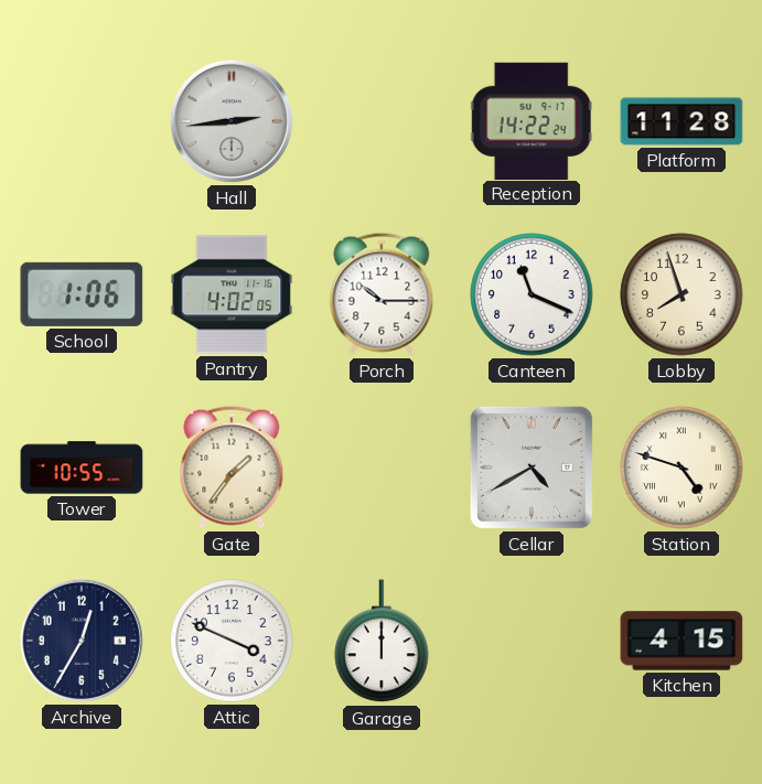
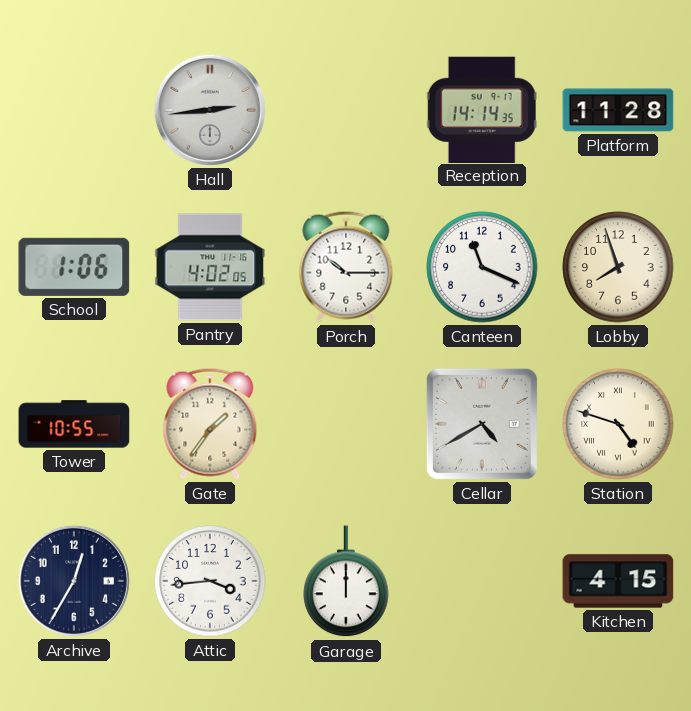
Reception: 14:22 -> 14:14 (482, 109)
Attic: 3:49 -> 3:44 (210, 581)
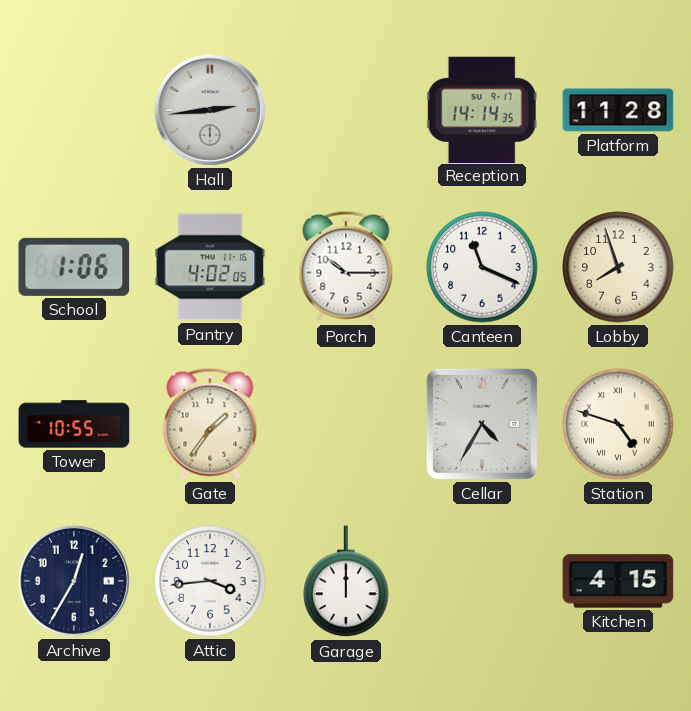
Cellar: 4:40 -> 4:35 (482, 424)
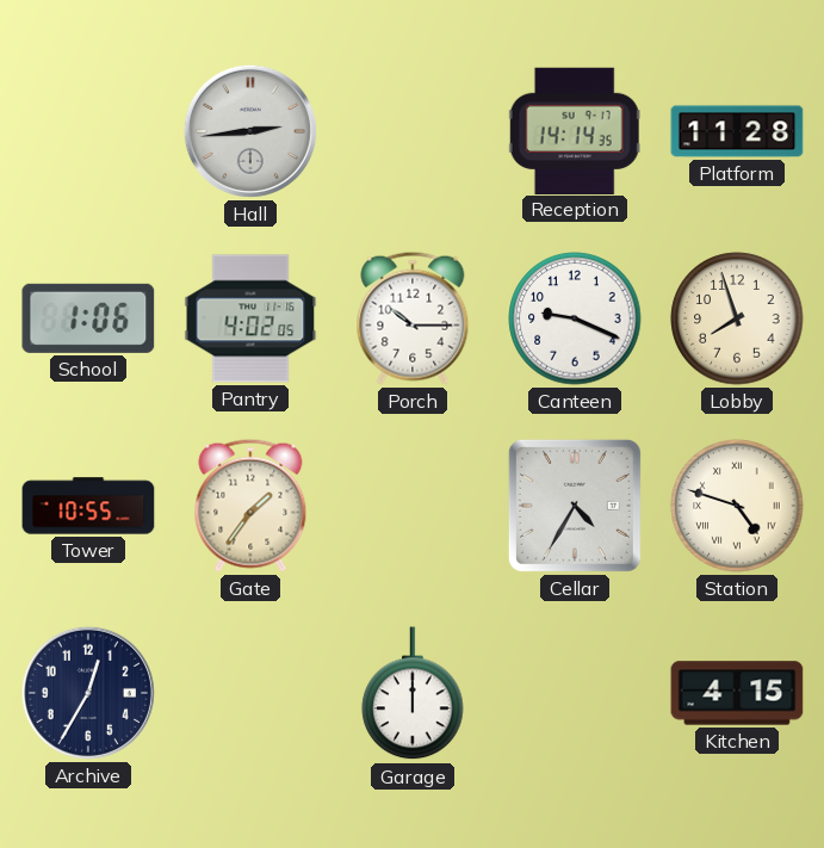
Canteen: 11:19 -> 9:19 (575, 318)
Attic: 3:44 -> none (210, 581)
